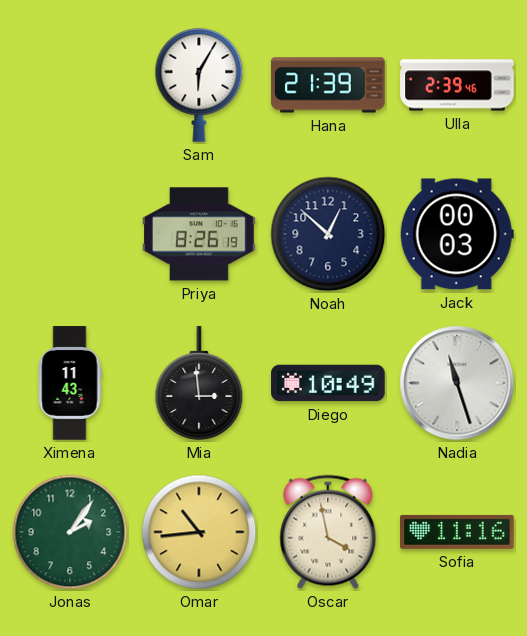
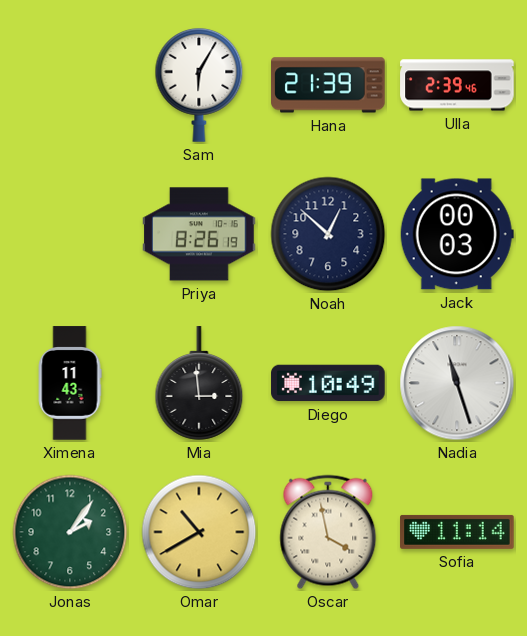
Omar: 10:44 -> 10:40 (199, 532)
Sofia: 11:16 -> 11:14 (457, 532)
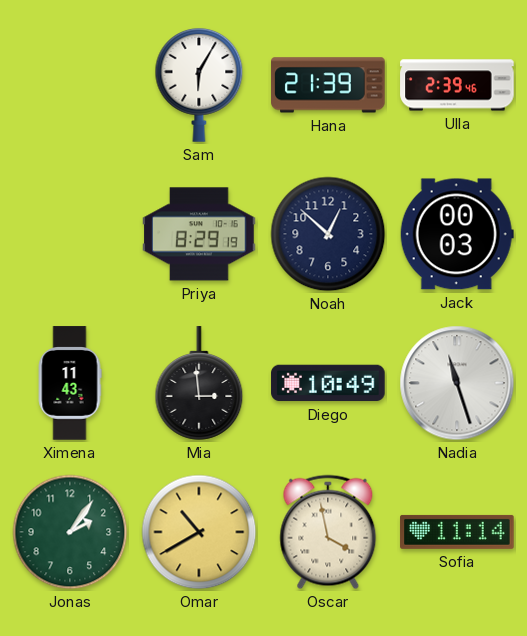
Priya: 8:26 -> 8:29 (199, 234)
